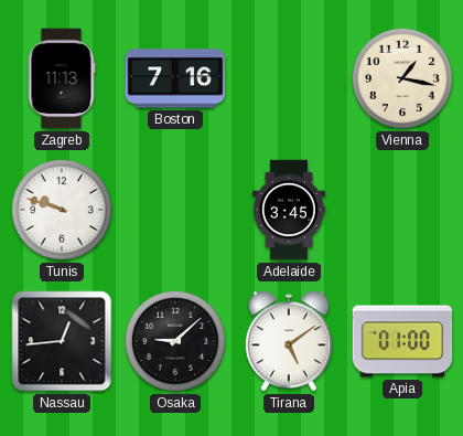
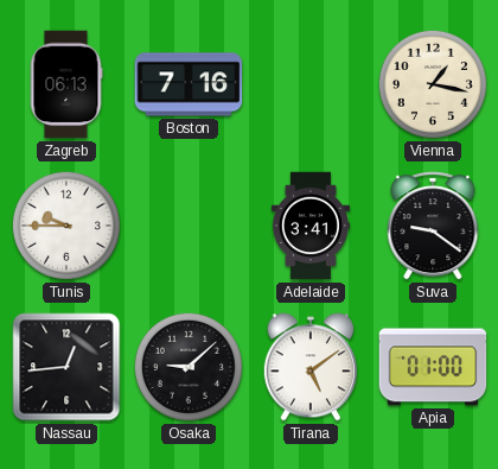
Zagreb: 11:13 -> 06:13 (66, 84)
Tunis: 9:48 -> 9:45 (66, 226)
Adelaide: 3:45 -> 3:41 (311, 226)
Suva: none -> 9:21 (433, 226)
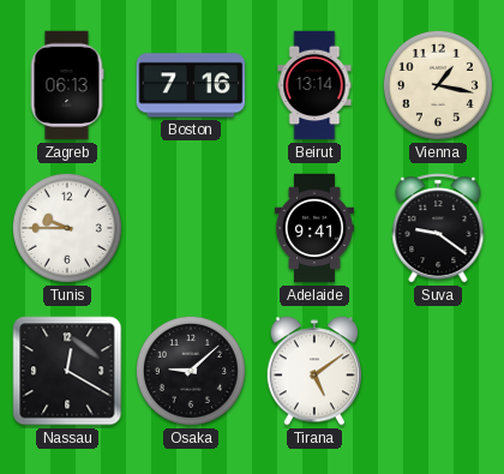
Beirut: none -> 13:14 (314, 85)
Adelaide: 3:41 -> 9:41 (314, 228)
Nassau: 12:44 -> 12:20 (67, 371)
Apia: 01:00 -> none (433, 367)
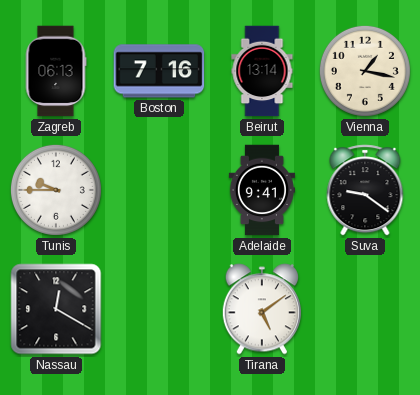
Osaka: 9:08 -> none (191, 371)
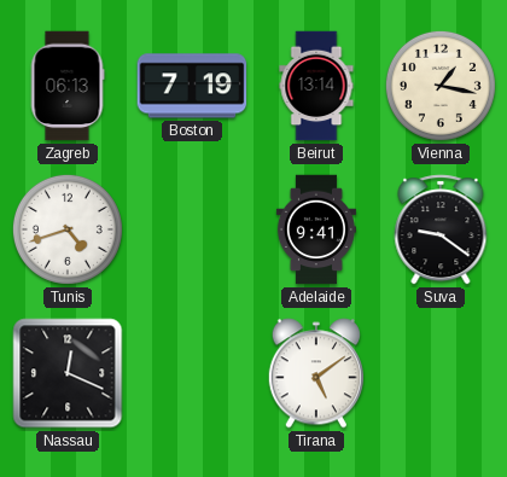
Boston: 7:16 -> 7:19 (192, 86)
Tunis: 9:45 -> 4:42 (68, 229)
Nassau: 12:20 -> 12:19 (68, 373)
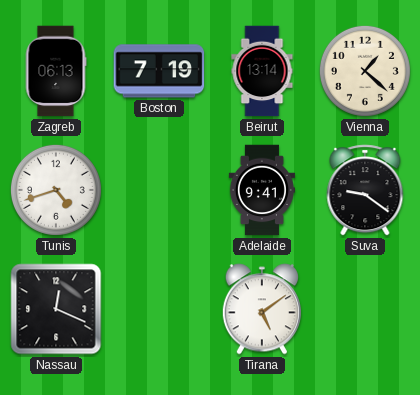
Vienna: 1:17 -> 1:22 (365, 71)
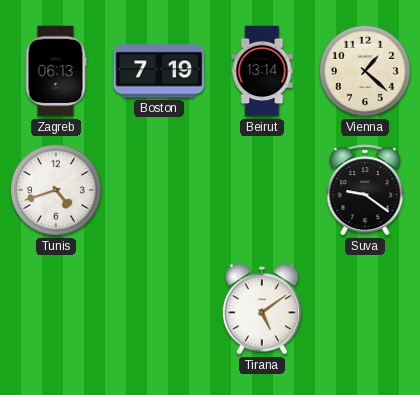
Adelaide: 9:41 -> none (262, 190)
Nassau: 12:19 -> none (56, 309)
